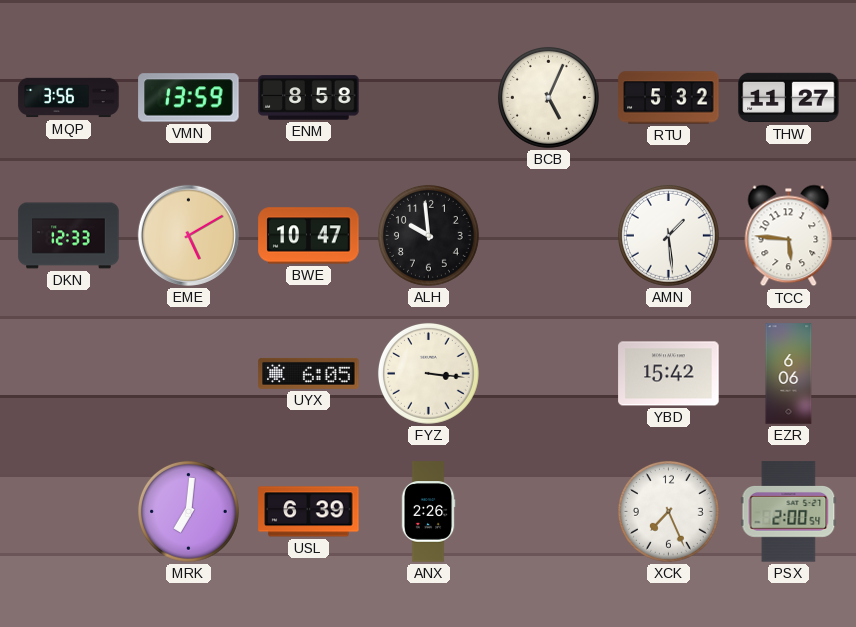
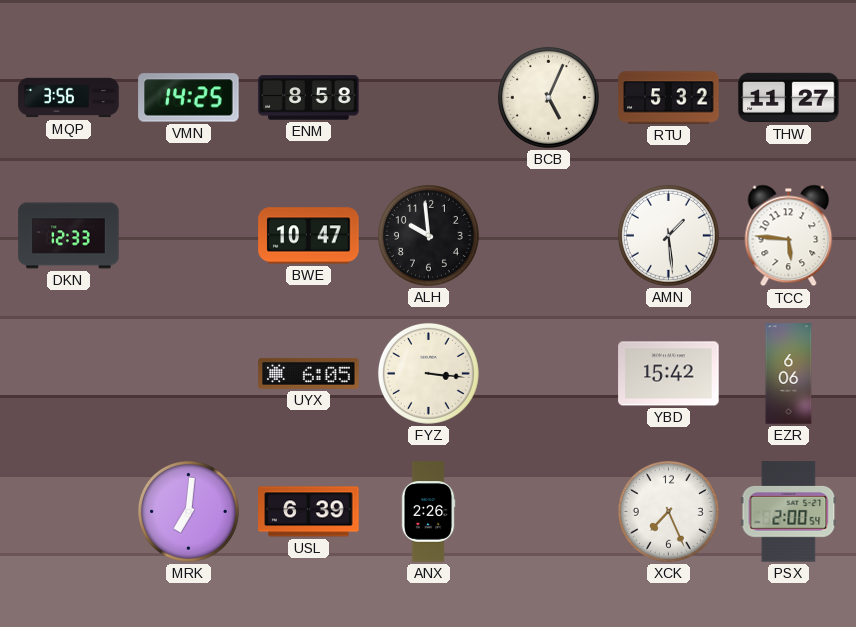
VMN: 13:59 -> 14:25 (189, 98)
EME: 5:10 -> none (188, 235)
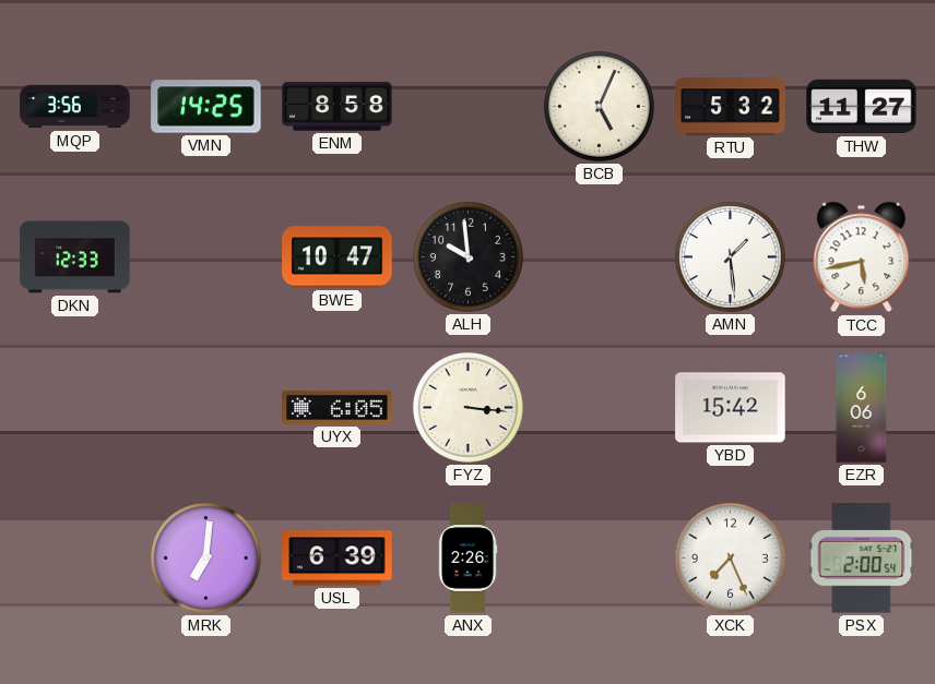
TCC: 5:46 -> 5:43 (862, 257)
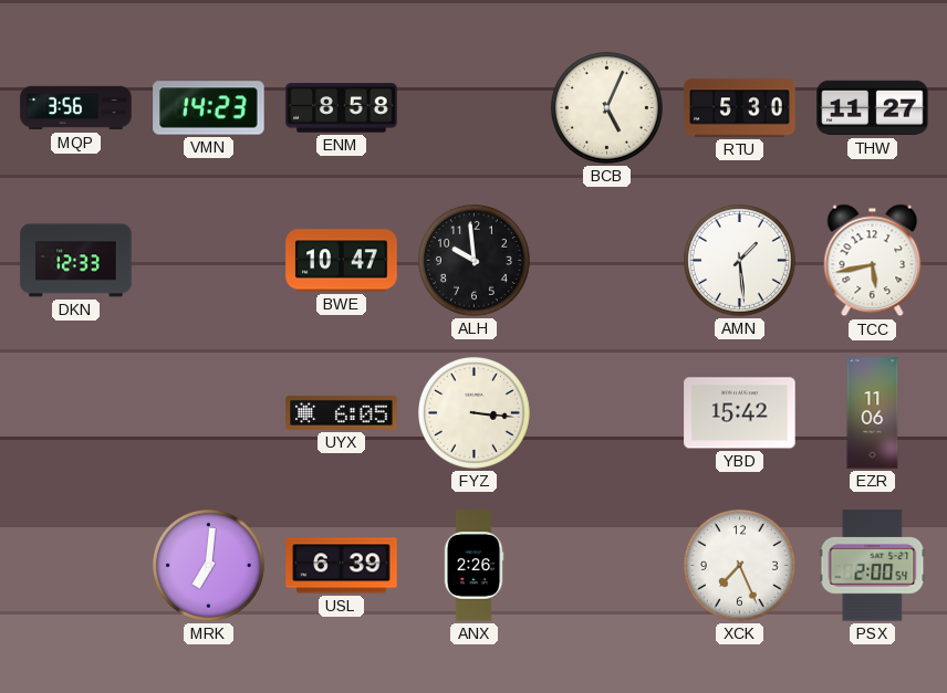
VMN: 14:25 -> 14:23 (209, 108)
RTU: 5:32 -> 5:30 (740, 108)
EZR: 6:06 -> 11:06 (873, 413)
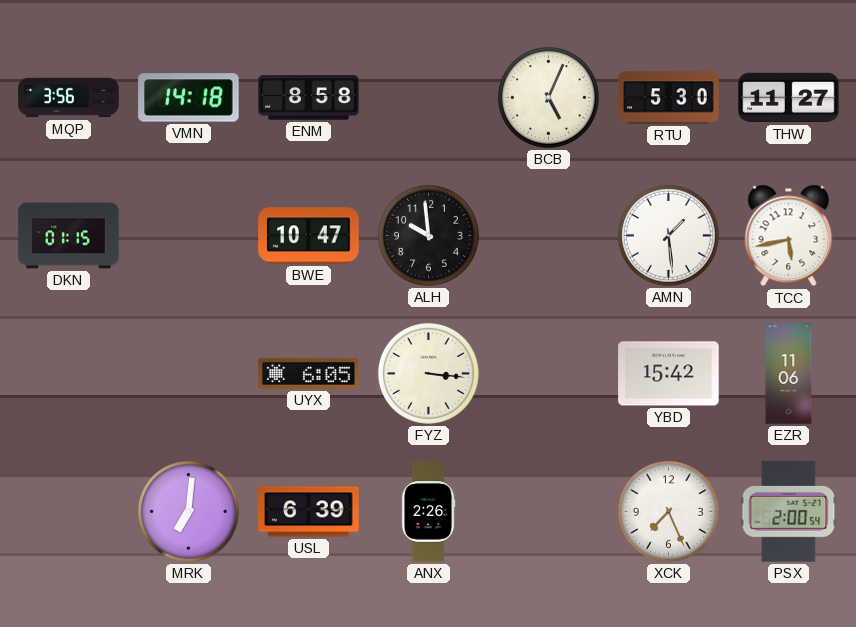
VMN: 14:23 -> 14:18 (189, 98)
DKN: 12:33 -> 01:15 (69, 236)
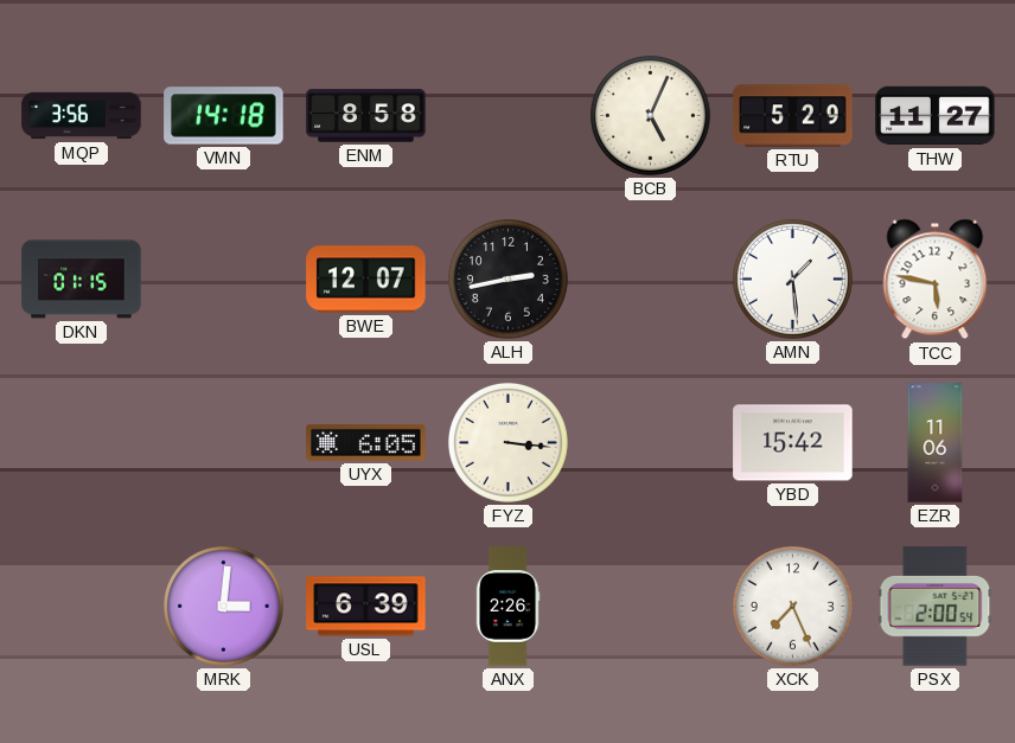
RTU: 5:30 -> 5:29 (793, 116)
BWE: 10:47 -> 12:07 (366, 280)
ALH: 9:59 -> 2:43 (507, 278)
TCC: 5:43 -> 5:47 (936, 280)
MRK: 7:01 -> 3:01 (223, 606)
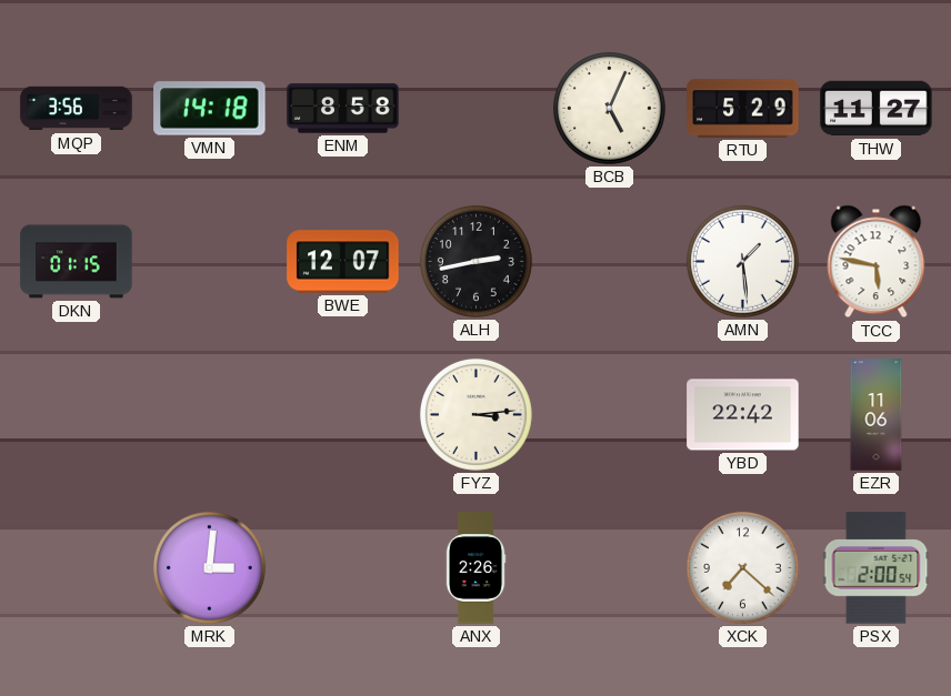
UYX: 6:05 -> none (366, 442)
FYZ: 3:16 -> 3:14 (475, 414)
YBD: 15:42 -> 22:42 (743, 415)
USL: 6:39 -> none (366, 607)
XCK: 7:26 -> 7:22 (742, 567)
